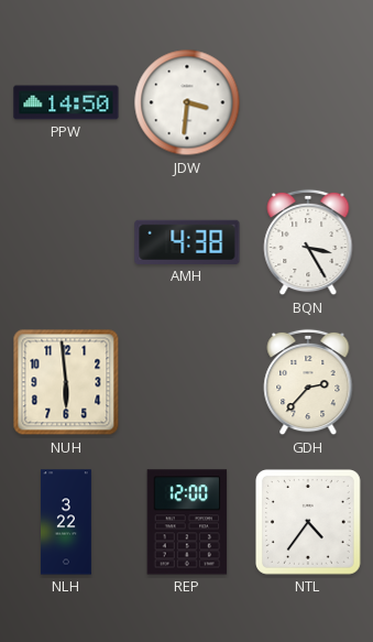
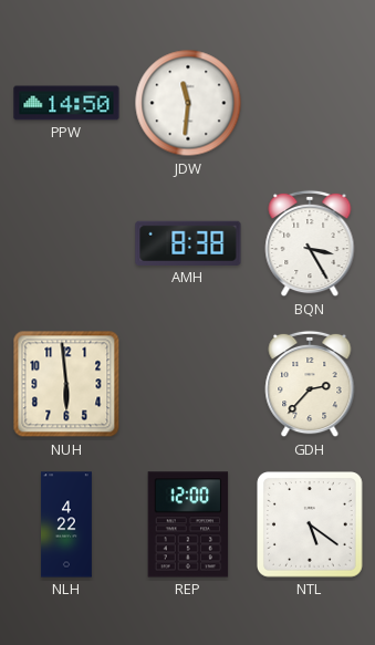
JDW: 3:31 -> 11:31 (188, 103)
AMH: 4:38 -> 8:38 (188, 243)
NLH: 3:22 -> 4:22 (67, 524)
NTL: 4:36 -> 5:21 (311, 526)
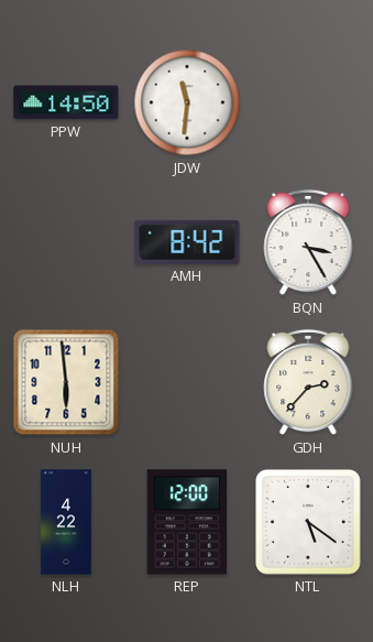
AMH: 8:38 -> 8:42 (187, 242)
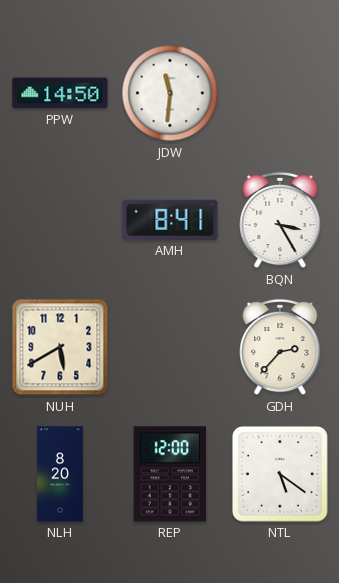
AMH: 8:42 -> 8:41 (170, 220)
NUH: 5:59 -> 5:40 (60, 347)
NLH: 4:22 -> 8:20 (61, 474)
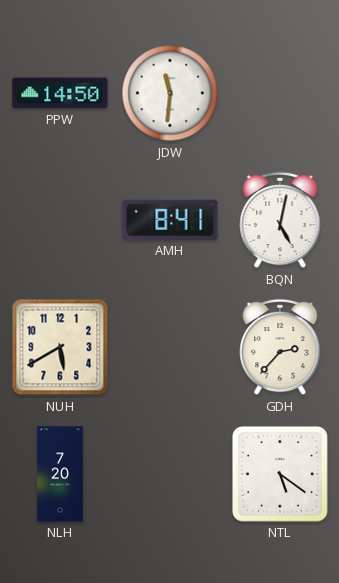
BQN: 3:25 -> 5:02 (280, 220)
NLH: 8:20 -> 7:20 (61, 474)
REP: 12:00 -> none (170, 474)
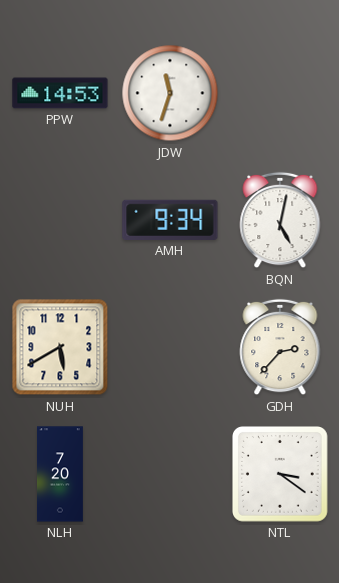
PPW: 14:50 -> 14:53 (60, 93)
JDW: 11:31 -> 11:33 (170, 93)
AMH: 8:41 -> 9:34 (170, 220)
NTL: 5:21 -> 3:21 (281, 475)
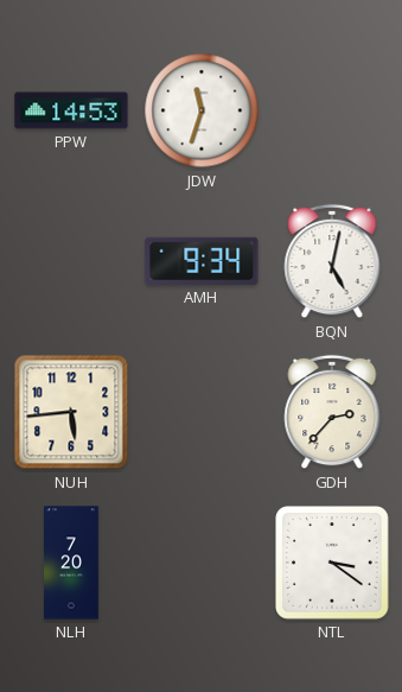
NUH: 5:40 -> 5:44 (71, 412)
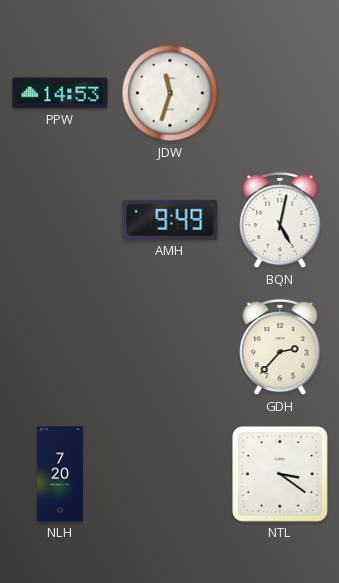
AMH: 9:34 -> 9:49 (170, 220)
NUH: 5:44 -> none (71, 412)
